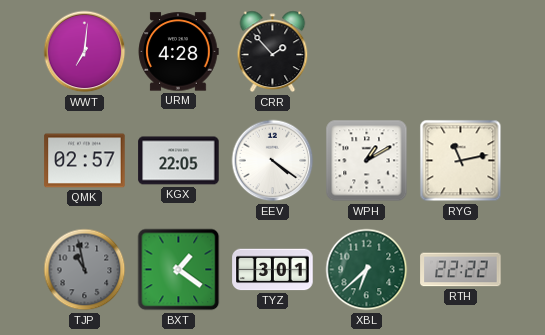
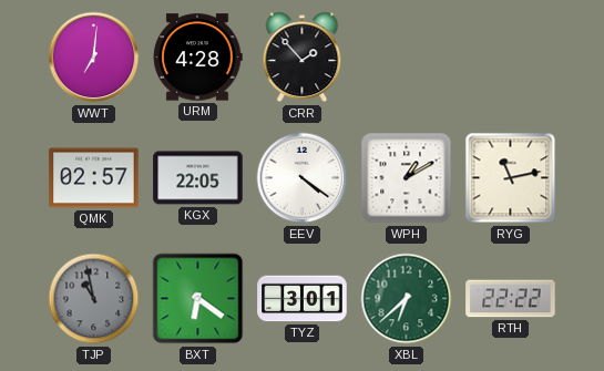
BXT: 1:21 -> 6:21 (198, 299)
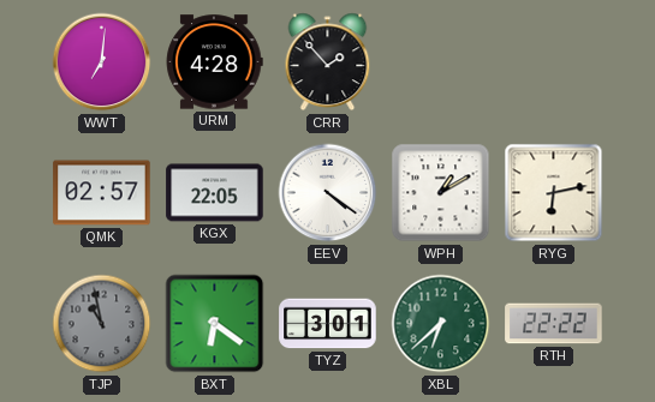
RYG: 11:13 -> 6:13 (554, 193)
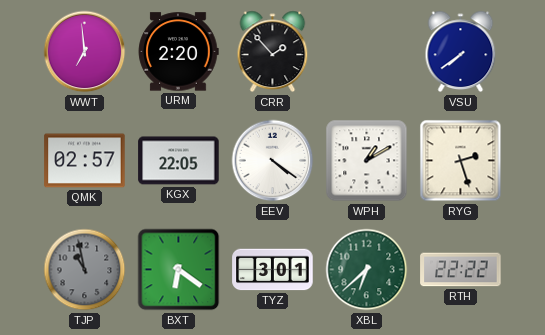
WWT: 7:01 -> 6:59 (85, 52)
URM: 4:28 -> 2:20 (178, 52)
VSU: none -> 7:39 (461, 52)
RYG: 6:13 -> 2:27 (461, 161)
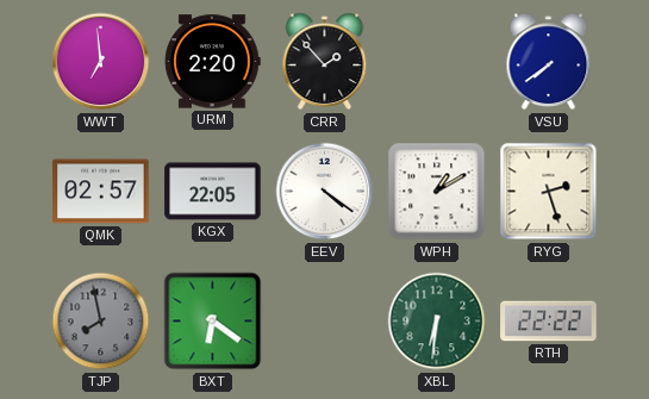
TJP: 10:58 -> 7:58 (101, 322)
TYZ: 3:01 -> none (273, 270)
XBL: 6:38 -> 6:31 (437, 322)
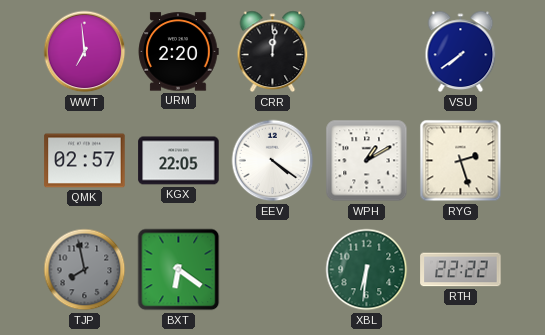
CRR: 1:53 -> 12:01 (273, 52)
